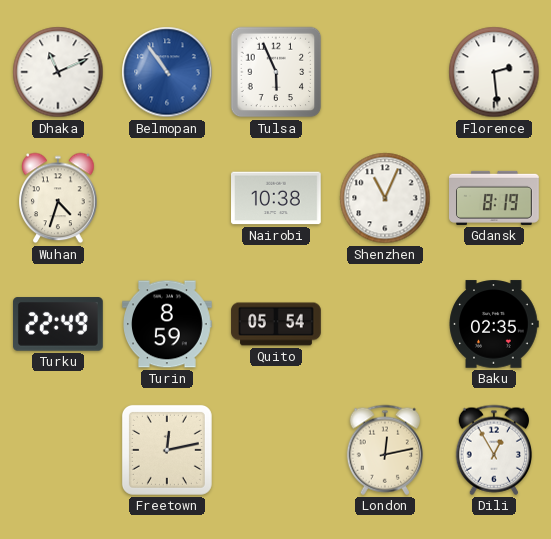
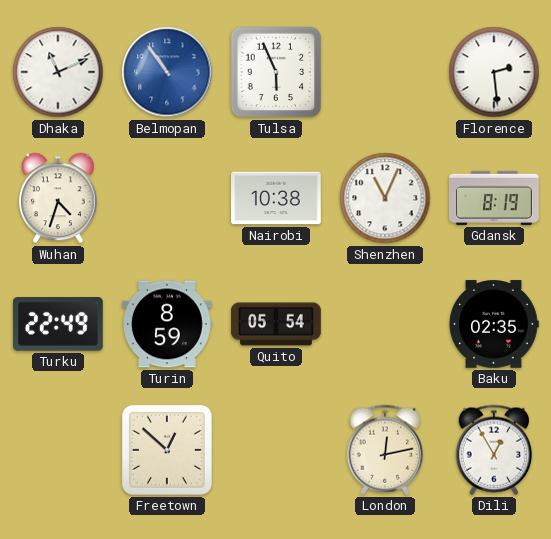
Freetown: 12:13 -> 12:52 (167, 450)
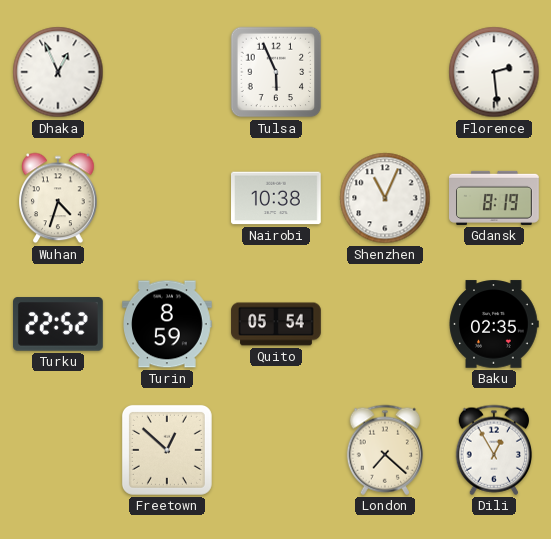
Dhaka: 11:11 -> 12:56 (58, 72)
Belmopan: 10:54 -> none (167, 72)
Turku: 22:49 -> 22:52 (59, 324)
London: 12:13 -> 7:22 (384, 450)
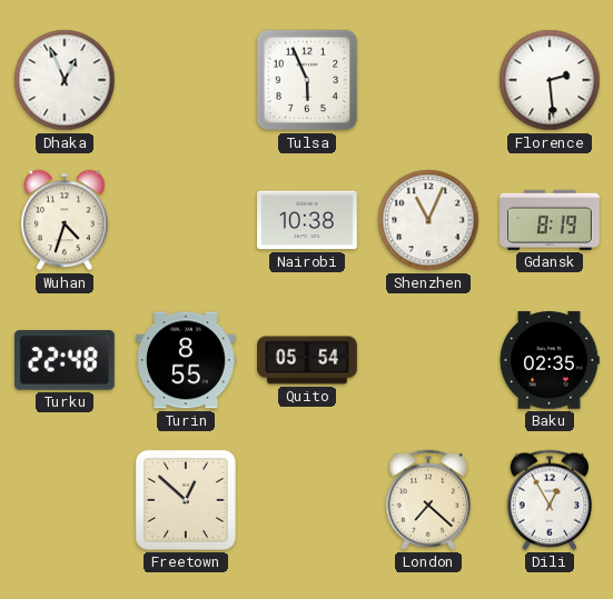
Turku: 22:52 -> 22:48 (66, 360)
Turin: 8:59 -> 8:55 (187, 360)
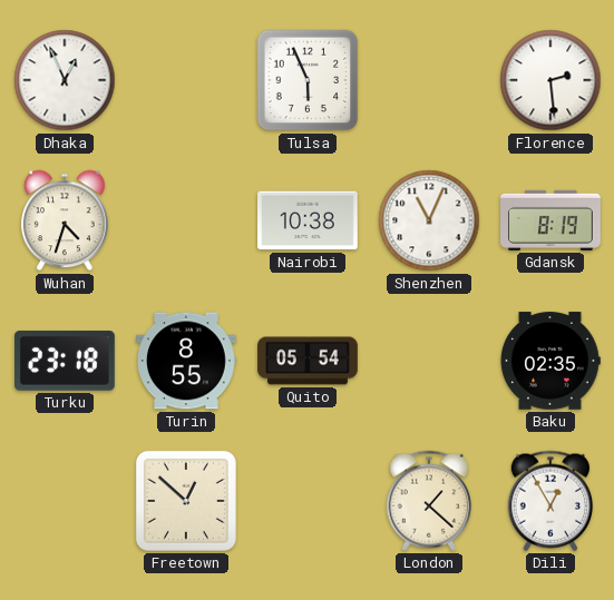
Turku: 22:48 -> 23:18 (66, 361)
London: 7:22 -> 1:22 (428, 501)
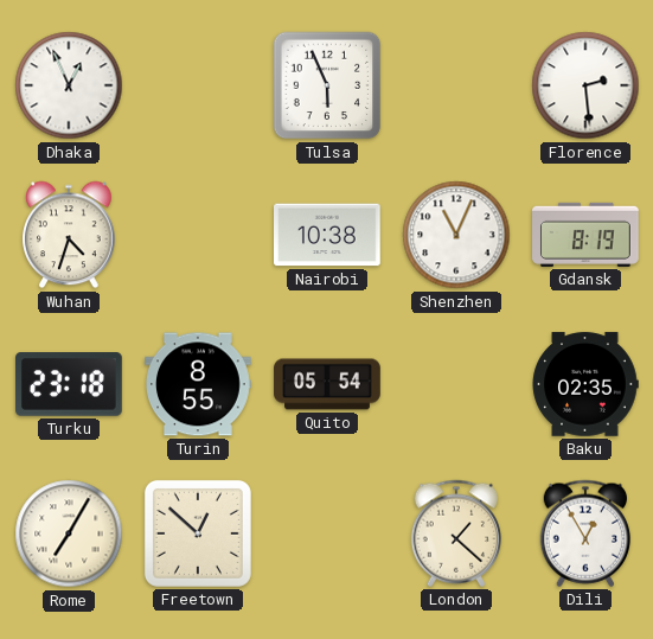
Rome: none -> 7:05 (69, 533)
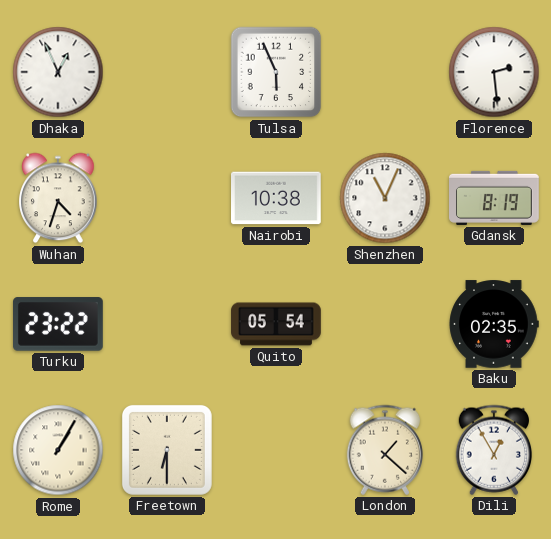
Turku: 23:18 -> 23:22 (59, 324)
Turin: 8:55 -> none (199, 384)
Rome: 7:05 -> 1:05 (58, 450)
Freetown: 12:52 -> 6:30 (167, 450)
